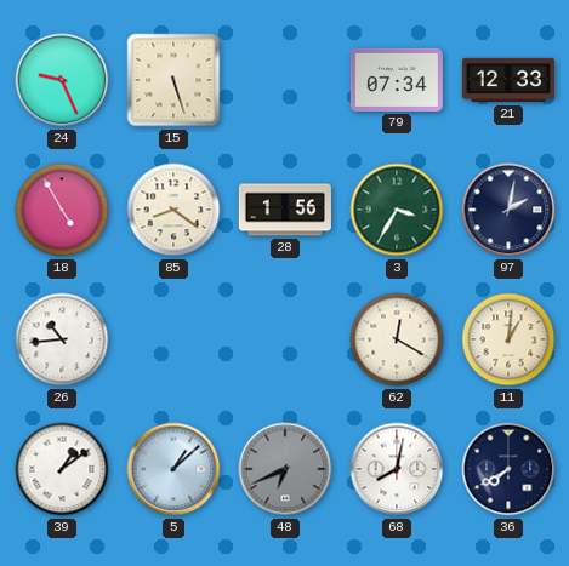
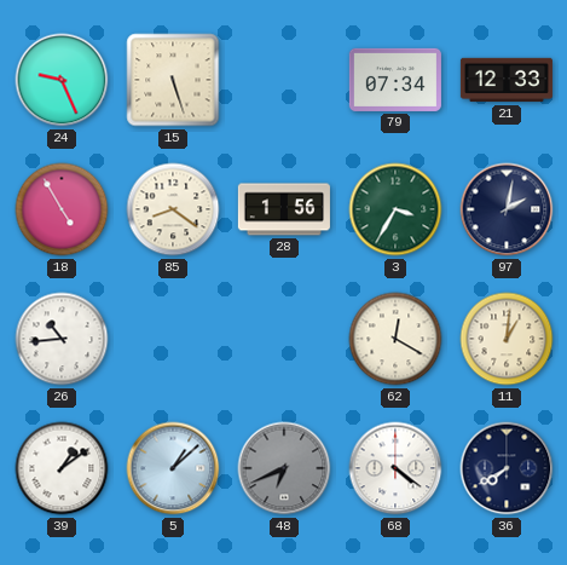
68: 8:02 -> 4:21 (395, 468)
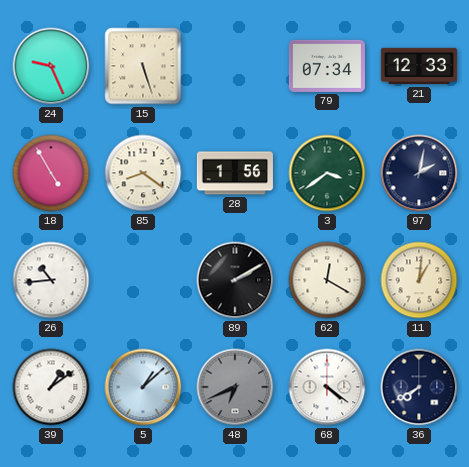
3: 3:35 -> 3:39 (327, 173)
89: none -> 2:10 (235, 280)
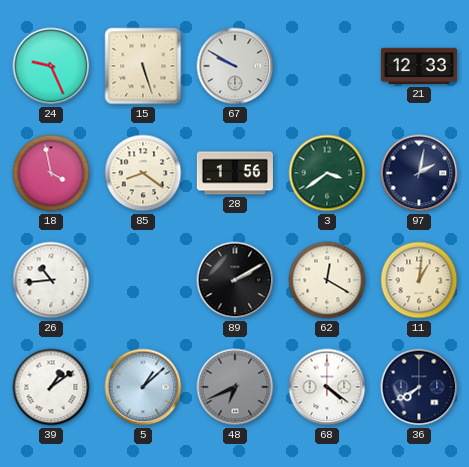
67: none -> 9:50 (235, 66)
79: 07:34 -> none (327, 66)
18: 4:55 -> 3:58 (51, 173)
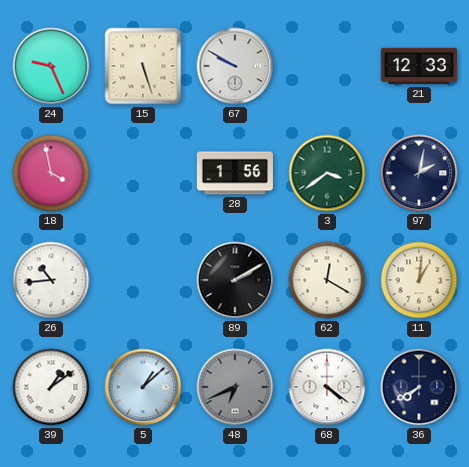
85: 8:21 -> none (143, 173)
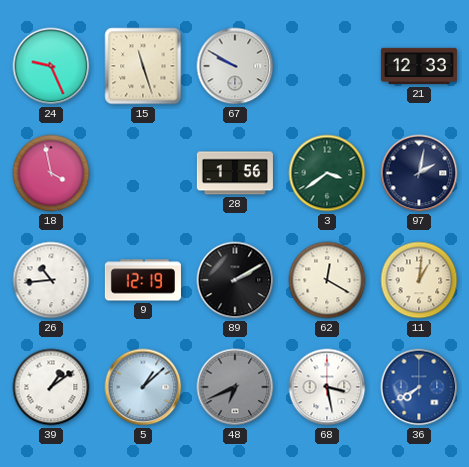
15: 5:27 -> 11:27 (143, 66)
9: none -> 12:19 (143, 280)
68: 4:21 -> 3:28 (327, 387)
36 dial: navy -> blue (419, 387)
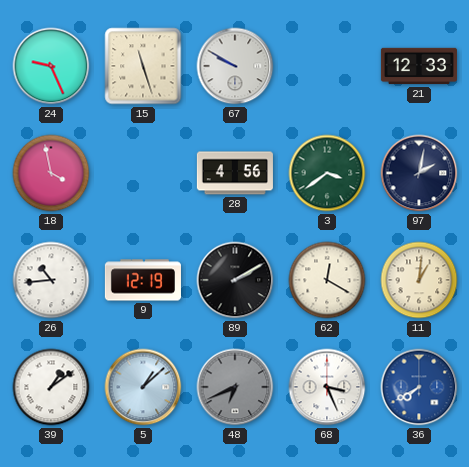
28: 1:56 -> 4:56 (235, 173)
68: 3:28 -> 3:26 (327, 387)
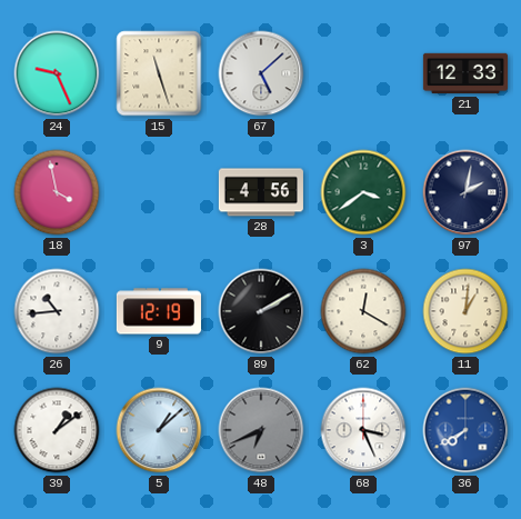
67: 9:50 -> 5:08 (261, 73)
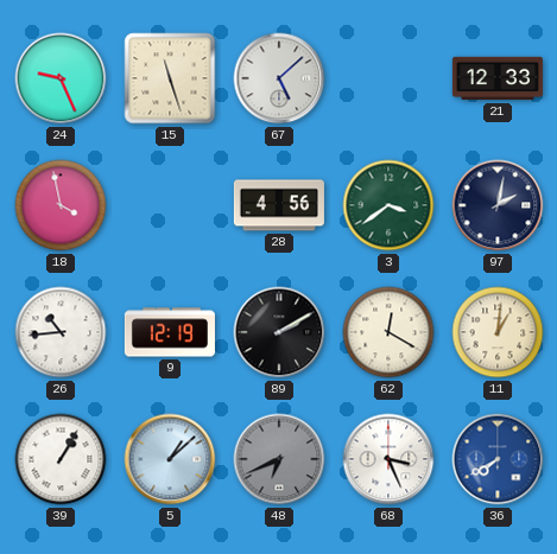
39: 1:09 -> 1:05 (61, 459)
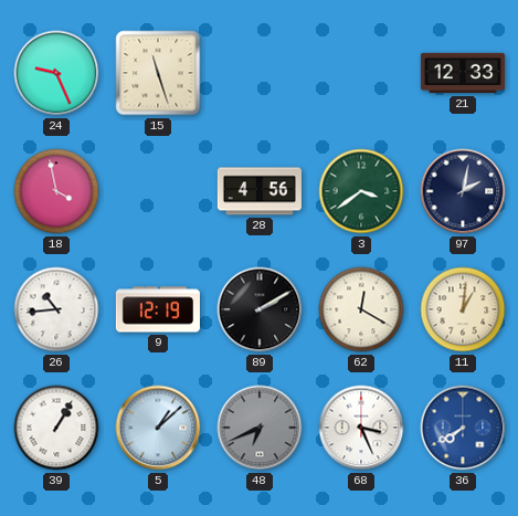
67: 5:08 -> none (279, 78)
